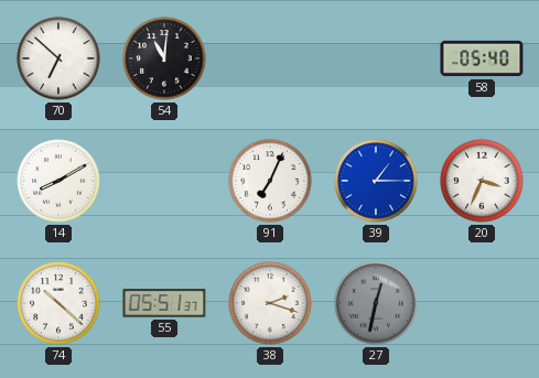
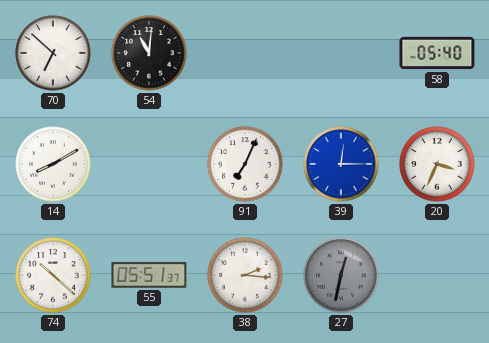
39: 1:15 -> 12:15 (341, 164)
38: 2:18 -> 2:16 (245, 275)
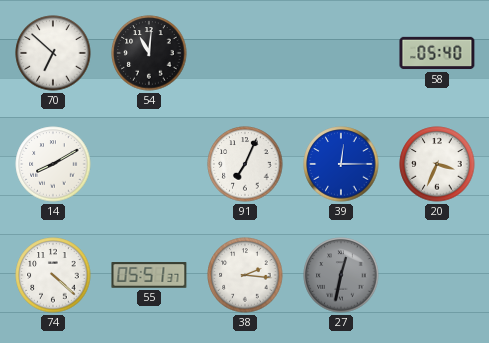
74: 10:22 -> 4:22 (53, 275)
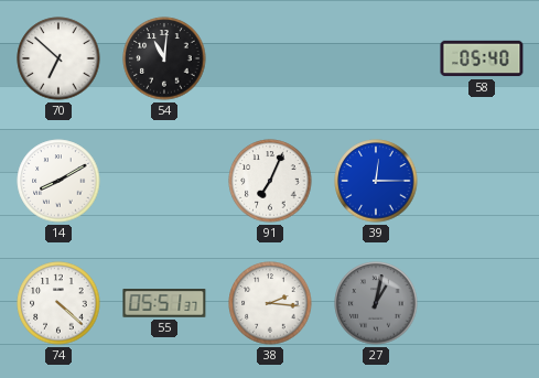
20: 3:34 -> none (437, 164)
27: 12:32 -> 1:02 (376, 303)
